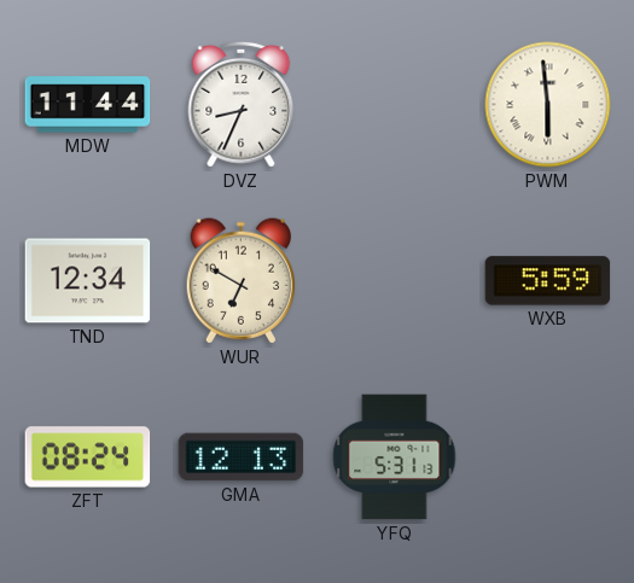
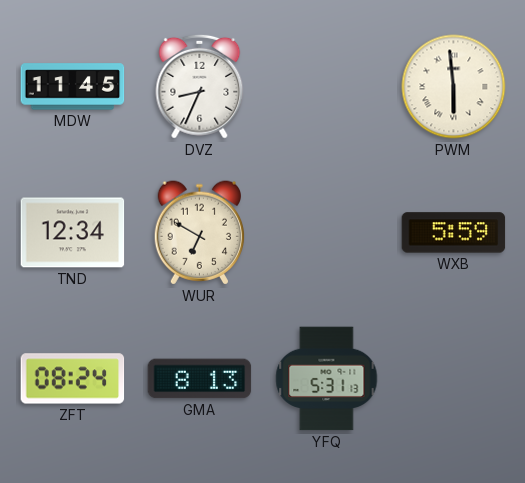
MDW: 11:44 -> 11:45 (73, 87)
GMA: 12:13 -> 8:13 (200, 379)
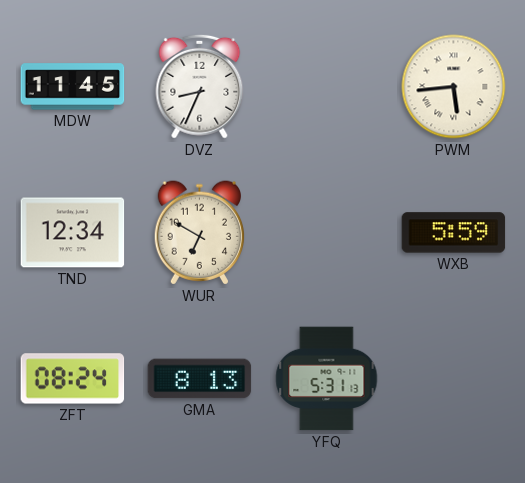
PWM: 5:59 -> 5:44 (454, 87)
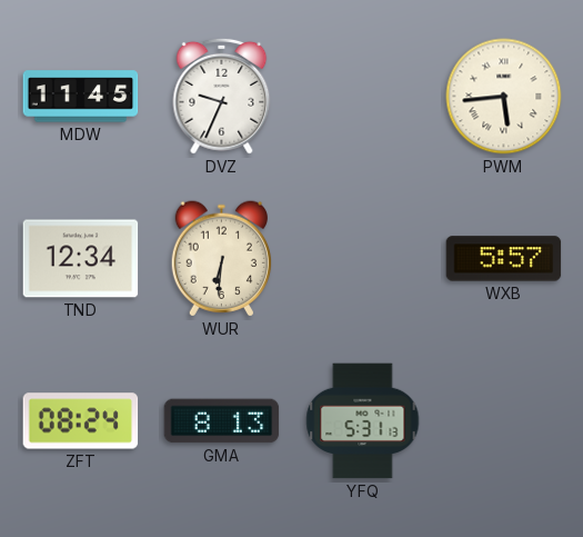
DVZ: 8:34 -> 9:34 (222, 96)
WUR: 6:50 -> 6:31 (221, 259)
WXB: 5:59 -> 5:57 (504, 259)
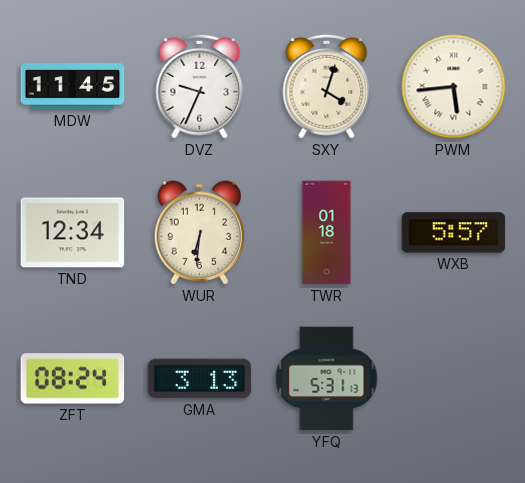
SXY: none -> 4:03 (327, 86)
TWR: none -> 01:18 (327, 233)
GMA: 8:13 -> 3:13 (200, 379)
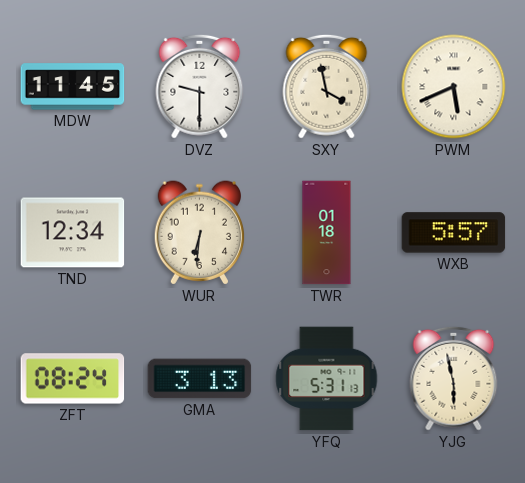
DVZ: 9:34 -> 9:30 (200, 86)
SXY: 4:03 -> 3:58 (327, 86)
PWM: 5:44 -> 5:41 (454, 87)
YJG: none -> 5:58 (454, 378)
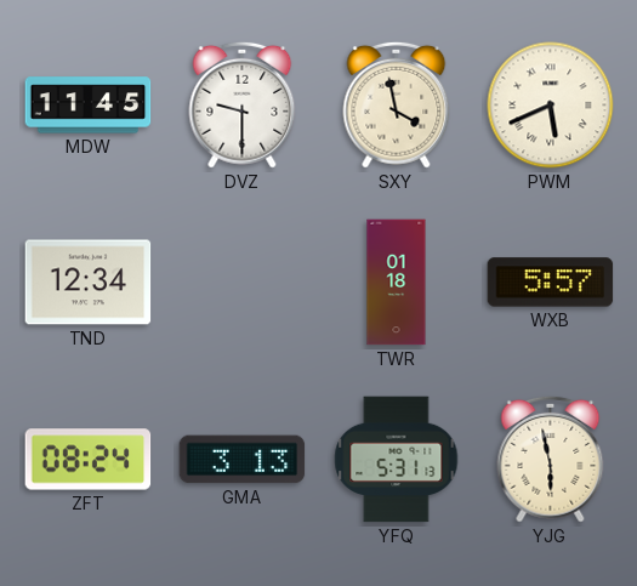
WUR: 6:31 -> none (199, 233)
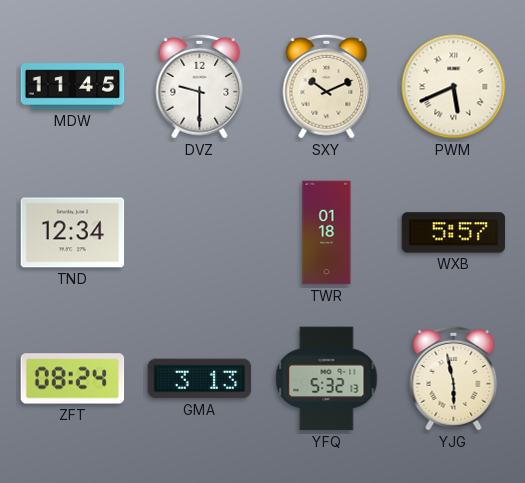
SXY: 3:58 -> 10:11 (327, 86)
YFQ: 5:31 -> 5:32 (327, 379)
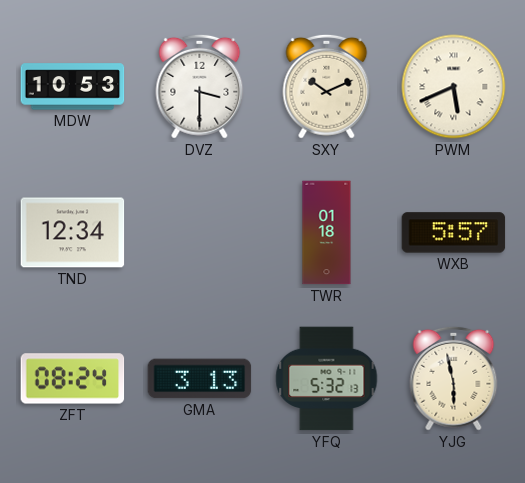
MDW: 11:45 -> 10:53 (73, 87)
DVZ: 9:30 -> 3:30 (200, 86)
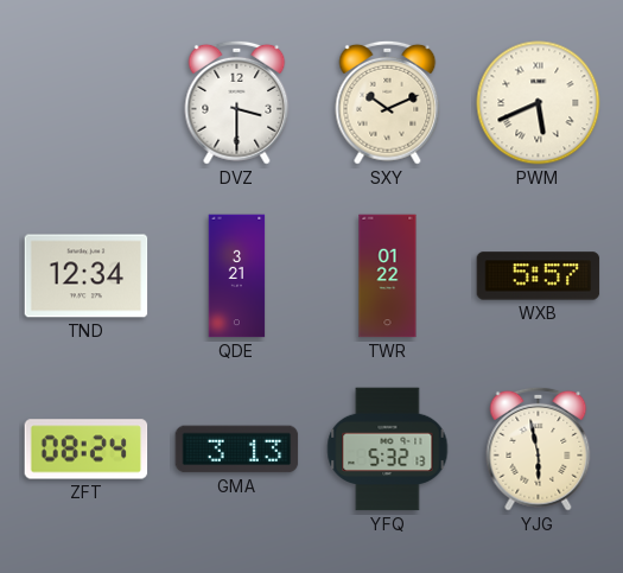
MDW: 10:53 -> none (73, 87)
QDE: none -> 3:21 (237, 276)
TWR: 01:18 -> 01:22 (388, 276)
